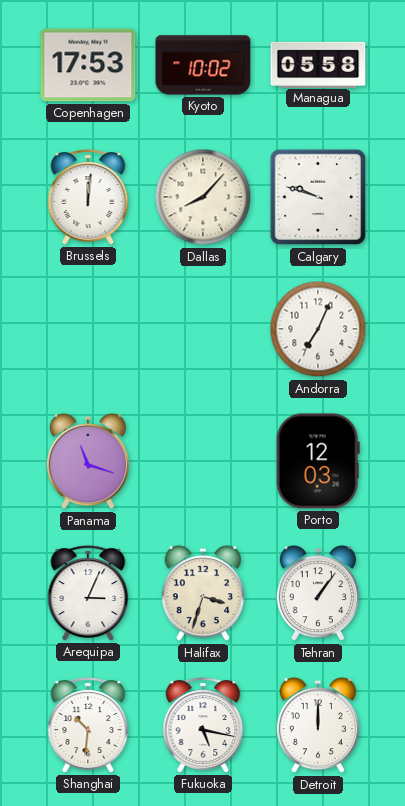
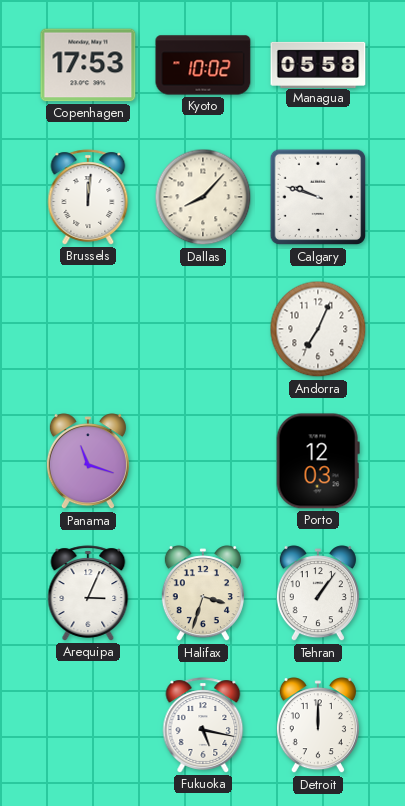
Shanghai: 10:31 -> none (88, 725)
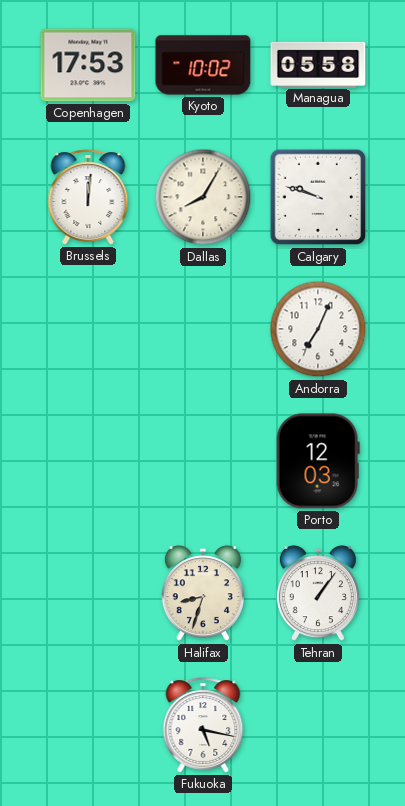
Dallas: 8:07 -> 8:05 (203, 197)
Panama: 11:18 -> none (88, 462)
Arequipa: 3:04 -> none (88, 593)
Halifax: 3:33 -> 8:33 (203, 594)
Detroit: 12:00 -> none (318, 726)
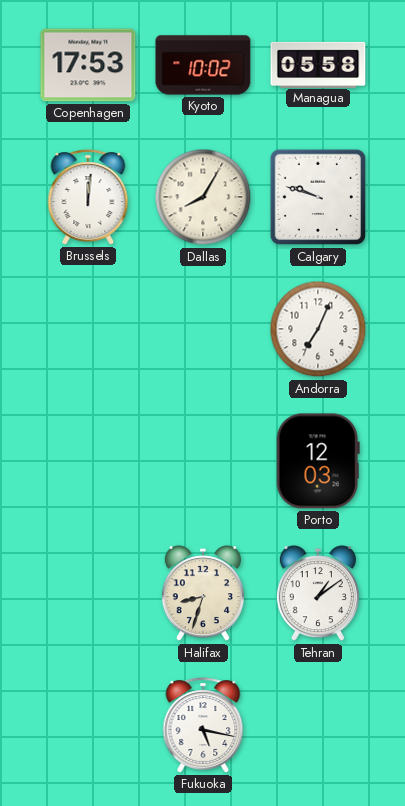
Tehran: 1:06 -> 1:09 (318, 594)
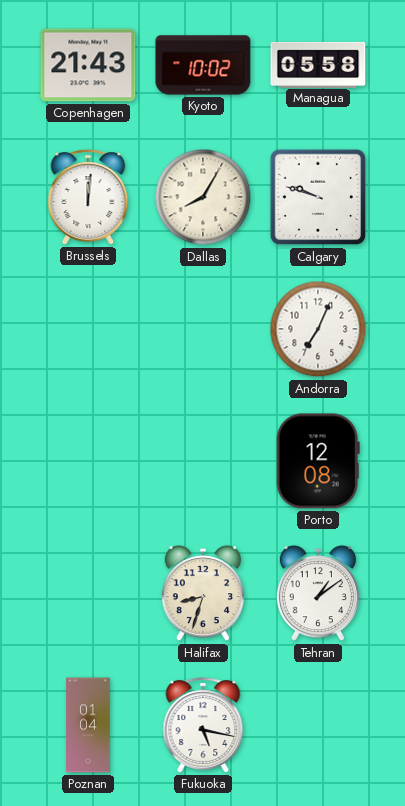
Copenhagen: 17:53 -> 21:43 (88, 65)
Porto: 12:03 -> 12:08 (318, 461)
Poznan: none -> 01:04 (88, 725)
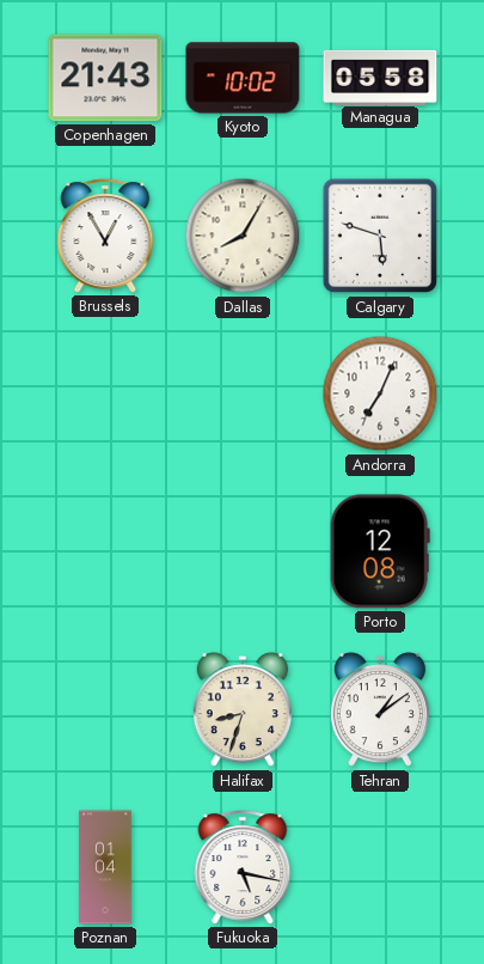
Brussels: 12:01 -> 12:55 (105, 236)
Calgary: 9:48 -> 5:48 (380, 236)
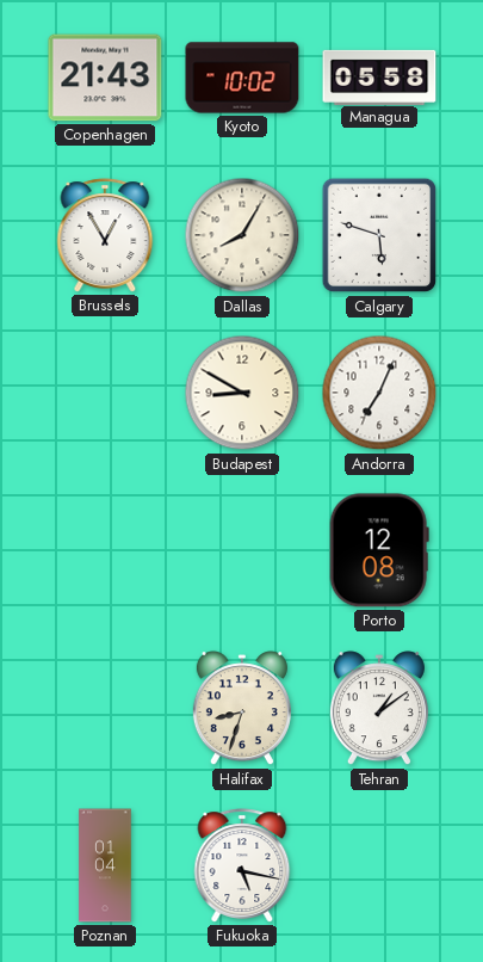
Budapest: none -> 8:50 (242, 393)
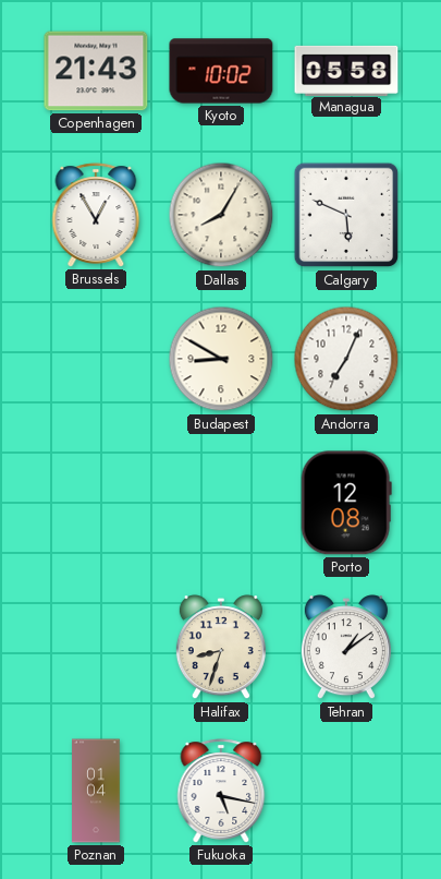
Calgary: 5:48 -> 5:49 (346, 215)
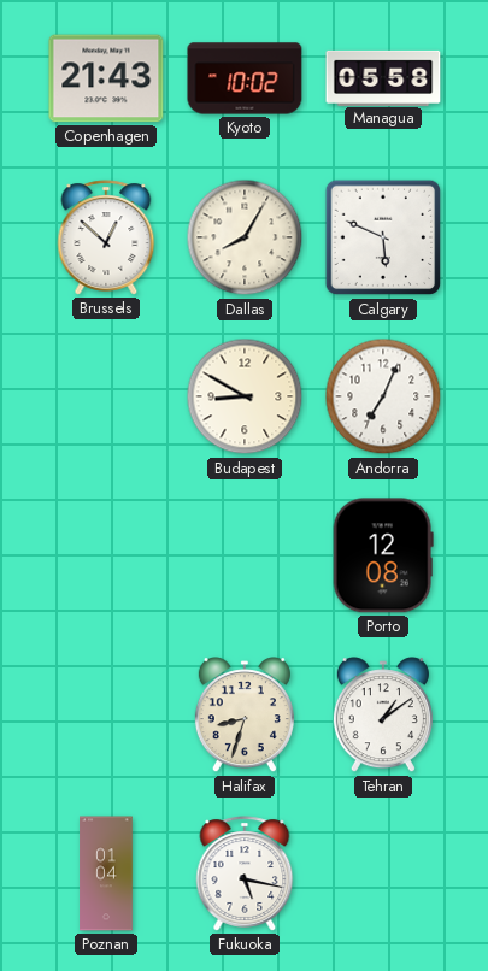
Brussels: 12:55 -> 12:52 (106, 237)
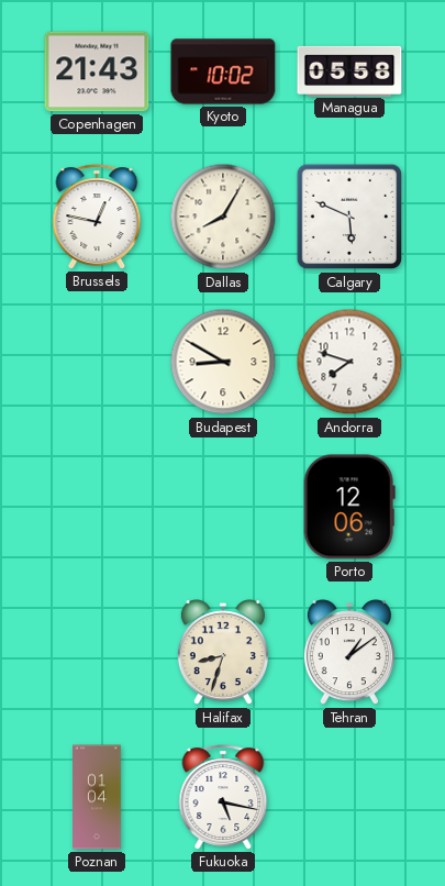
Brussels: 12:52 -> 12:47 (97, 217)
Andorra: 7:04 -> 7:48 (349, 362)
Porto: 12:08 -> 12:06 (349, 507)
